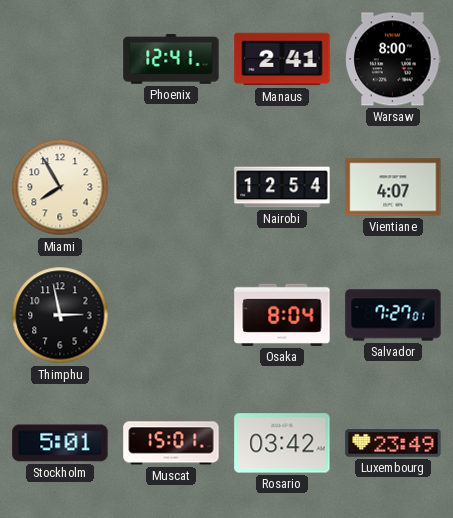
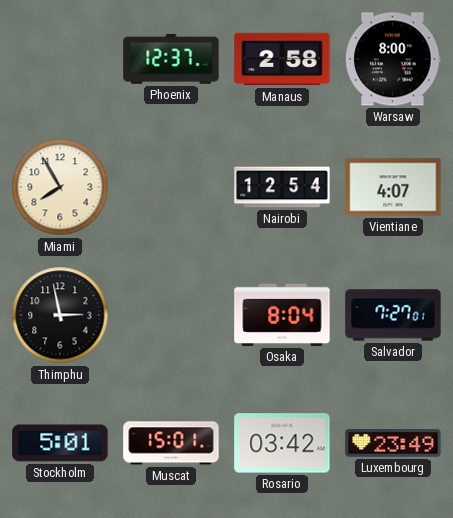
Phoenix: 12:41 -> 12:37 (171, 59)
Manaus: 2:41 -> 2:58 (282, 59)
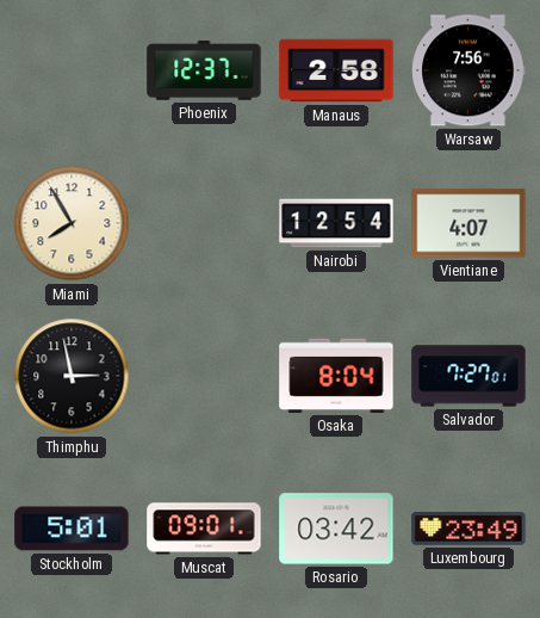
Warsaw: 8:00 -> 7:56 (468, 70)
Muscat: 15:01 -> 09:01 (204, 529)
